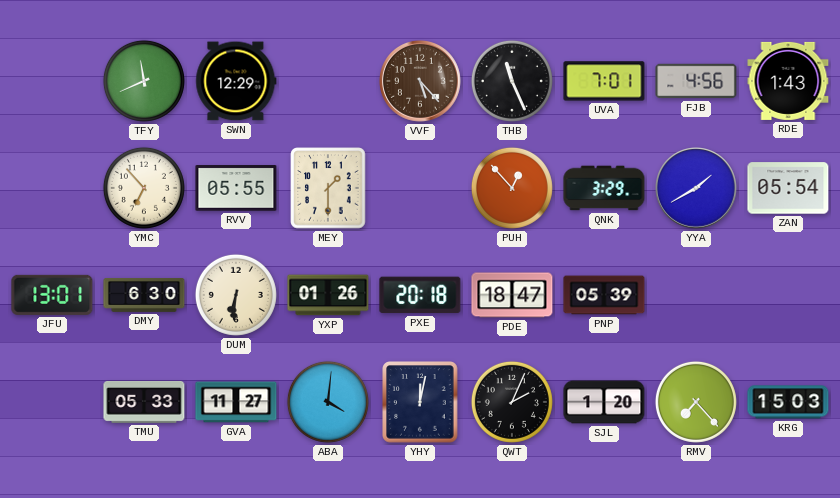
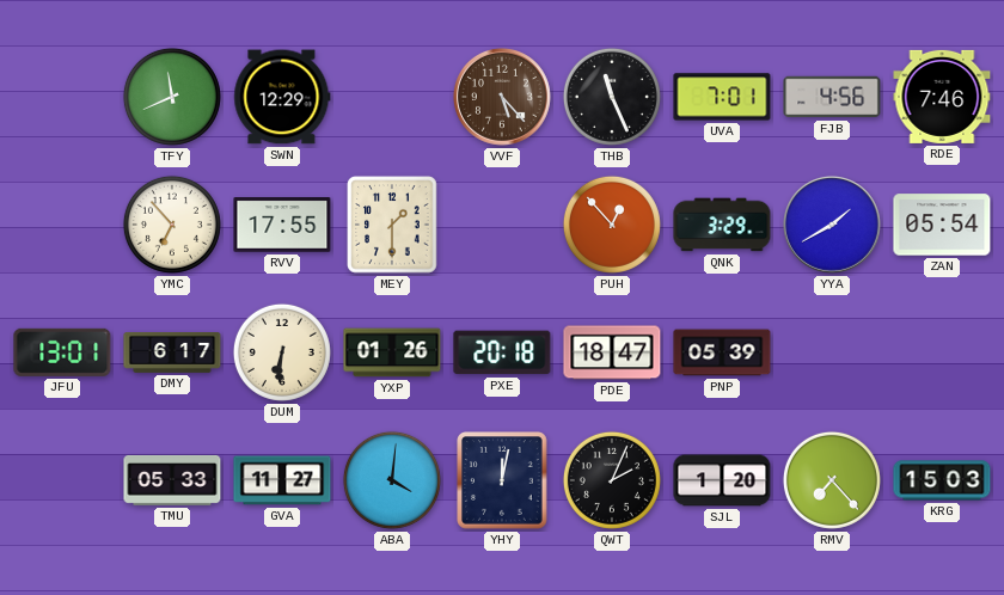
RDE: 1:43 -> 7:46 (942, 97)
RVV: 05:55 -> 17:55 (282, 225)
DMY: 6:30 -> 6:17 (172, 354)
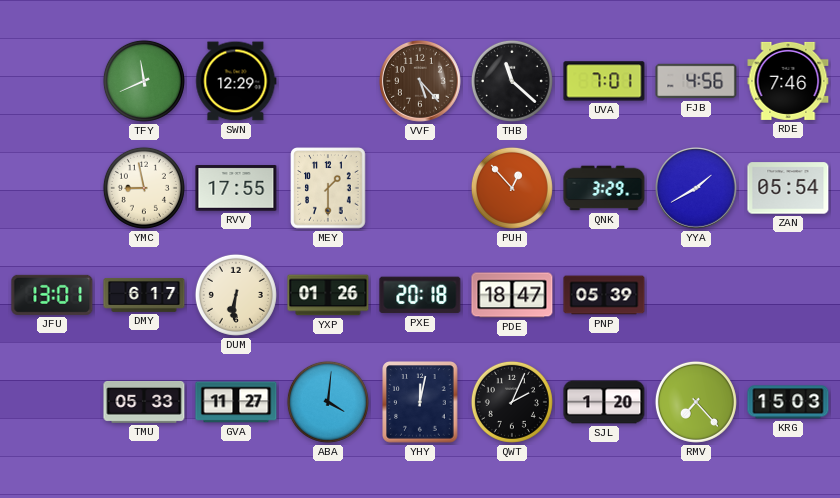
THB: 11:26 -> 11:22 (512, 81)
YMC: 6:53 -> 8:58 (144, 188)
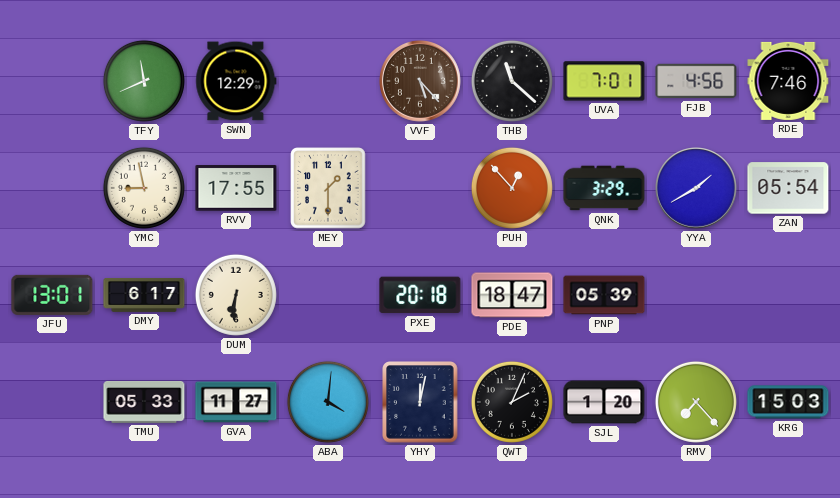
YXP: 01:26 -> none (328, 295)
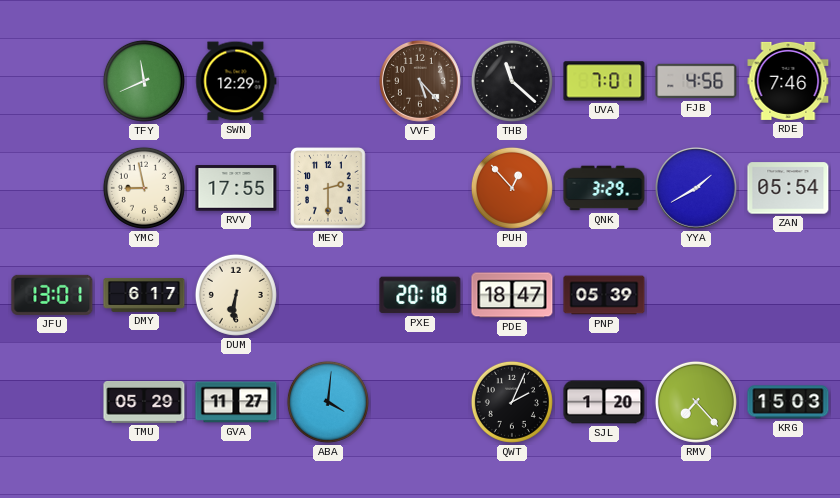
MEY: 1:30 -> 2:30 (328, 188)
TMU: 05:33 -> 05:29 (144, 402)
YHY: 12:02 -> none (420, 402)
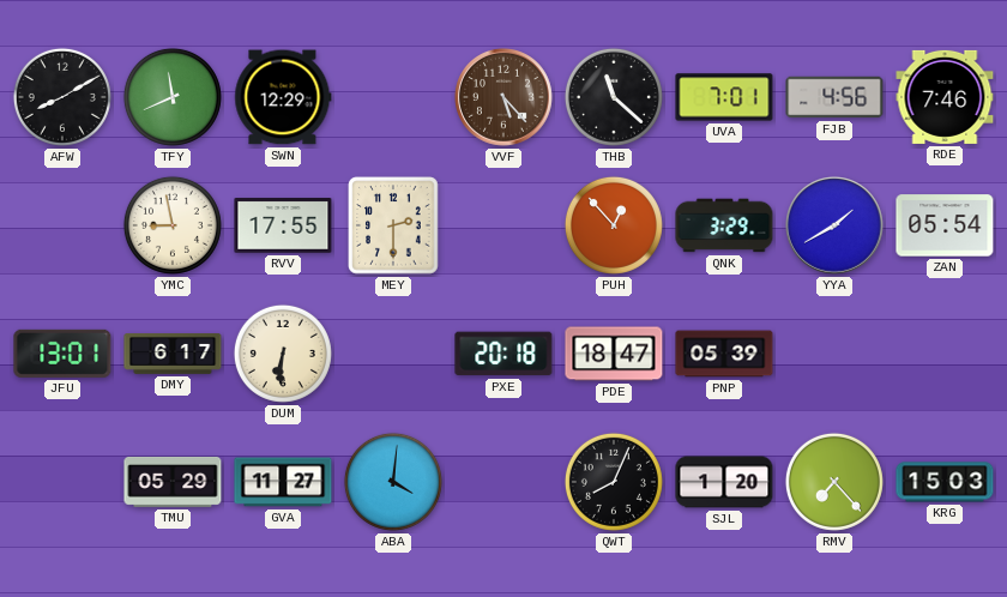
AFW: none -> 8:10 (62, 97)
QWT: 2:04 -> 8:04 (614, 482)
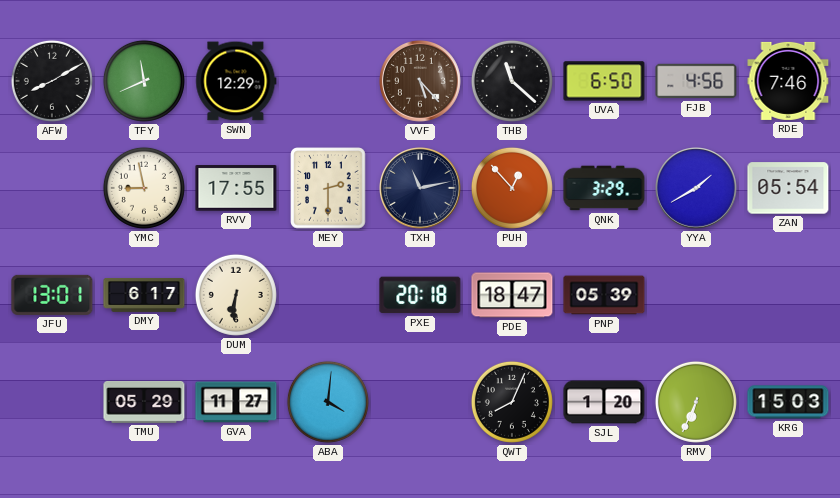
UVA: 7:01 -> 6:50 (604, 81)
TXH: none -> 11:13 (421, 189)
RMV: 7:23 -> 6:34 (696, 402)
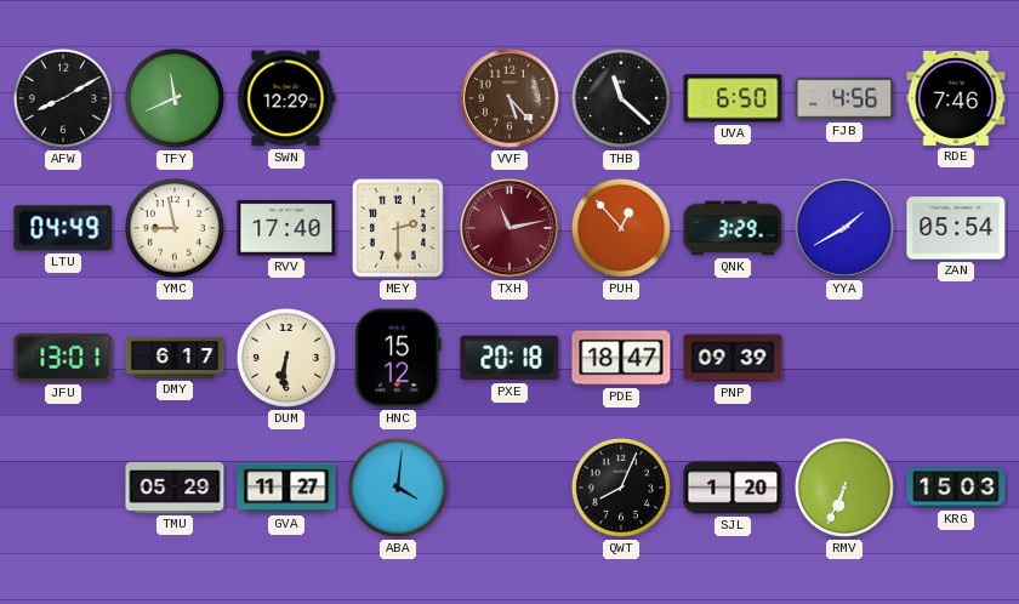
LTU: none -> 04:49 (63, 228)
RVV: 17:55 -> 17:40 (286, 228)
TXH dial: navy -> burgundy (511, 229)
HNC: none -> 15:12 (398, 358)
PNP: 05:39 -> 09:39 (733, 358)
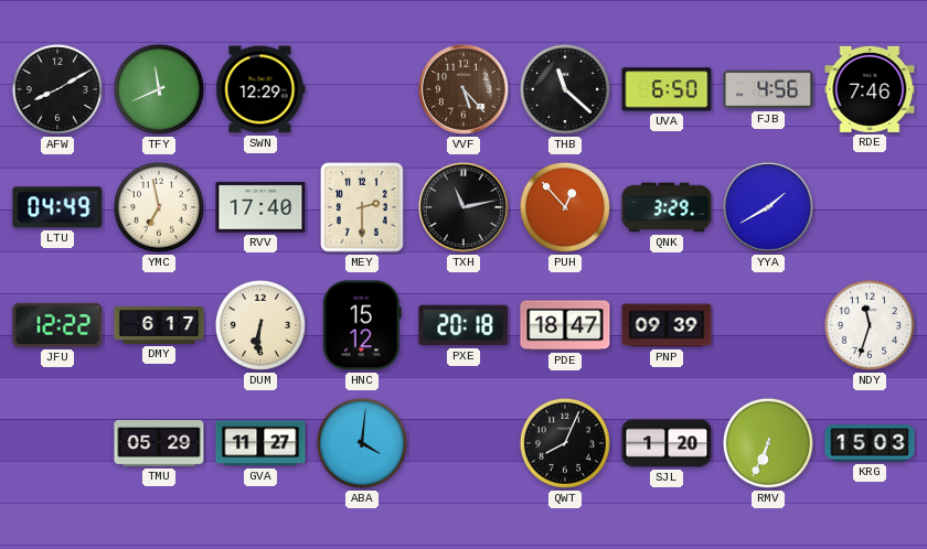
YMC: 8:58 -> 6:58 (159, 207)
TXH dial: burgundy -> black (465, 208)
ZAN: 05:54 -> none (956, 228)
JFU: 13:01 -> 12:22 (57, 325)
NDY: none -> 11:33 (870, 325)
